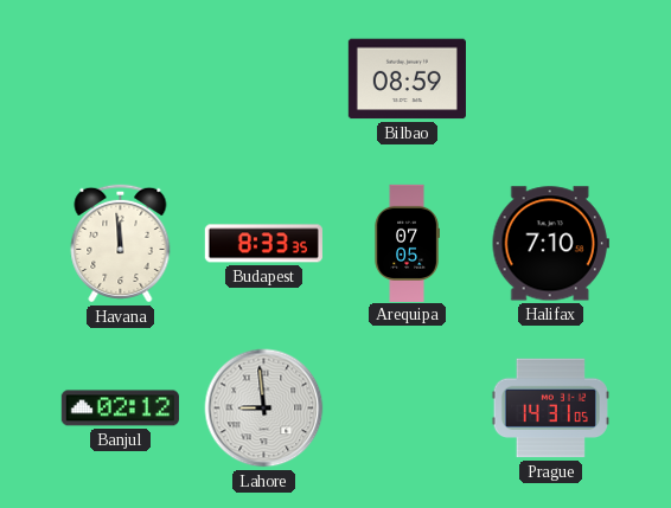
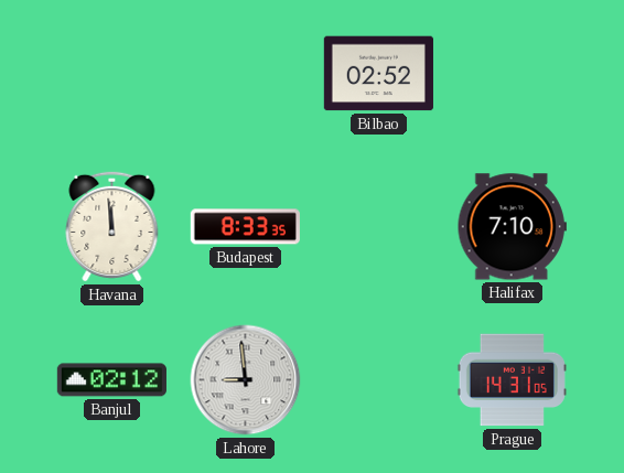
Bilbao: 08:59 -> 02:52 (378, 74)
Arequipa: 07:05 -> none (407, 243)
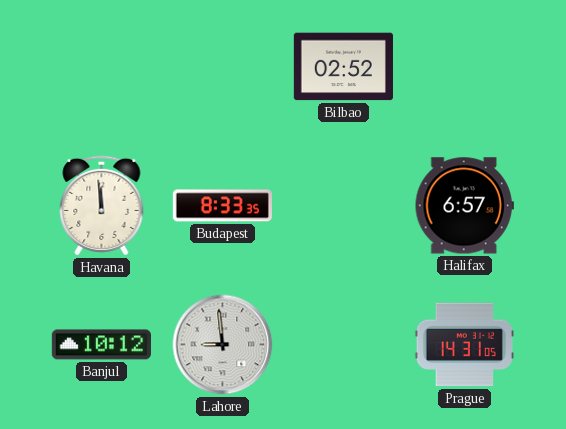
Halifax: 7:10 -> 6:57 (464, 206)
Banjul: 02:12 -> 10:12 (101, 345)
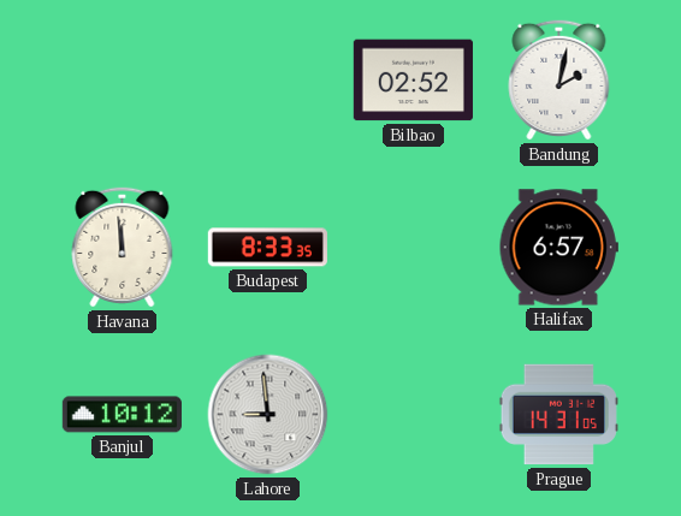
Bandung: none -> 2:02 (559, 79)
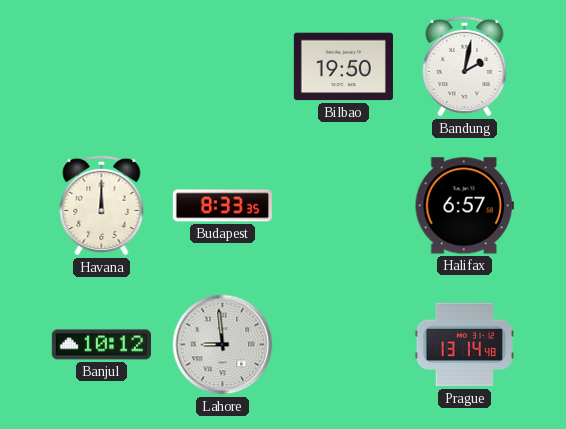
Bilbao: 02:52 -> 19:50 (343, 67)
Havana: 11:59 -> 12:00 (102, 205)
Prague: 14:31 -> 13:14 (464, 345)
